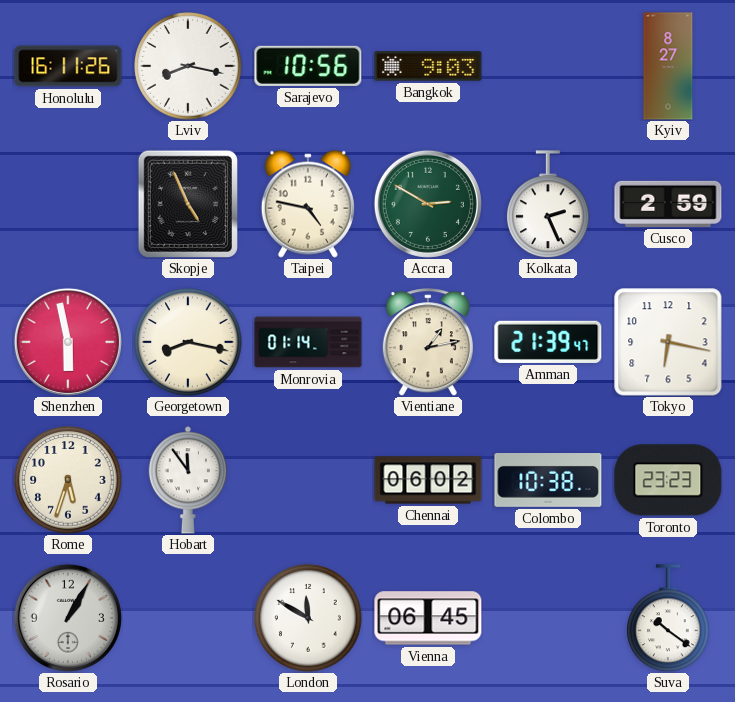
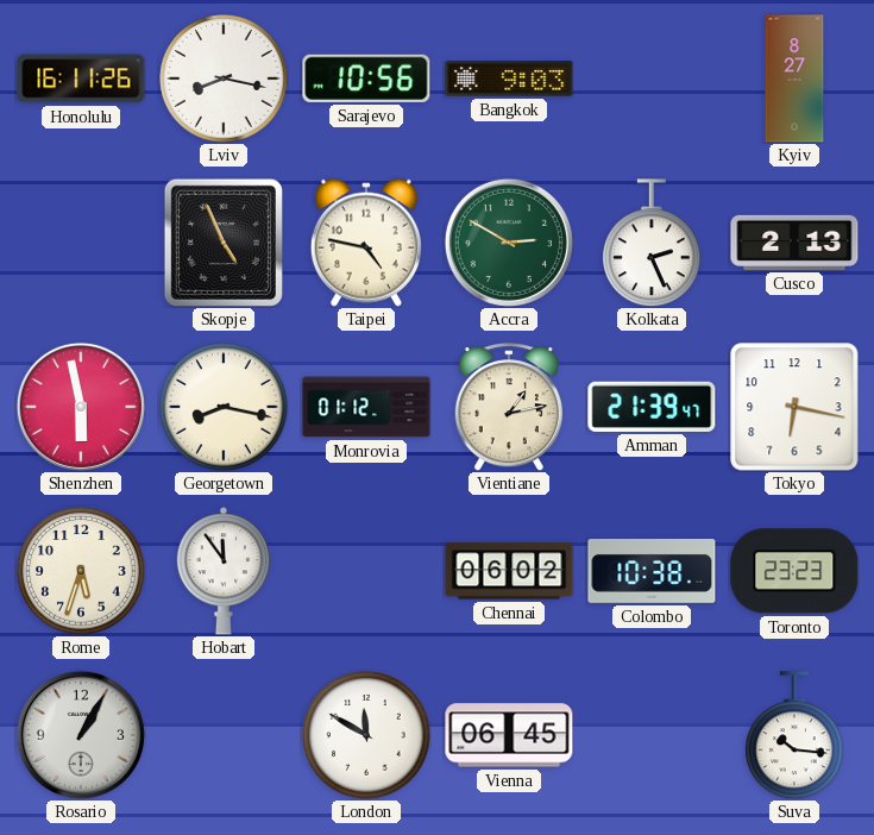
Cusco: 2:59 -> 2:13 (794, 243)
Monrovia: 01:14 -> 01:12 (366, 407)
Suva: 10:21 -> 10:16 (794, 735)
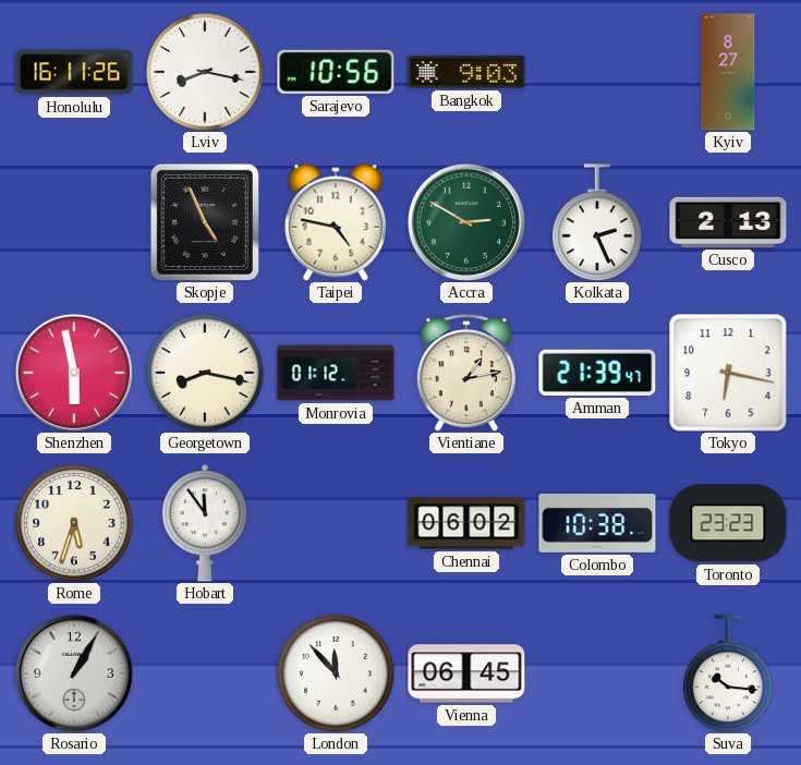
London: 11:50 -> 11:53 (336, 673)
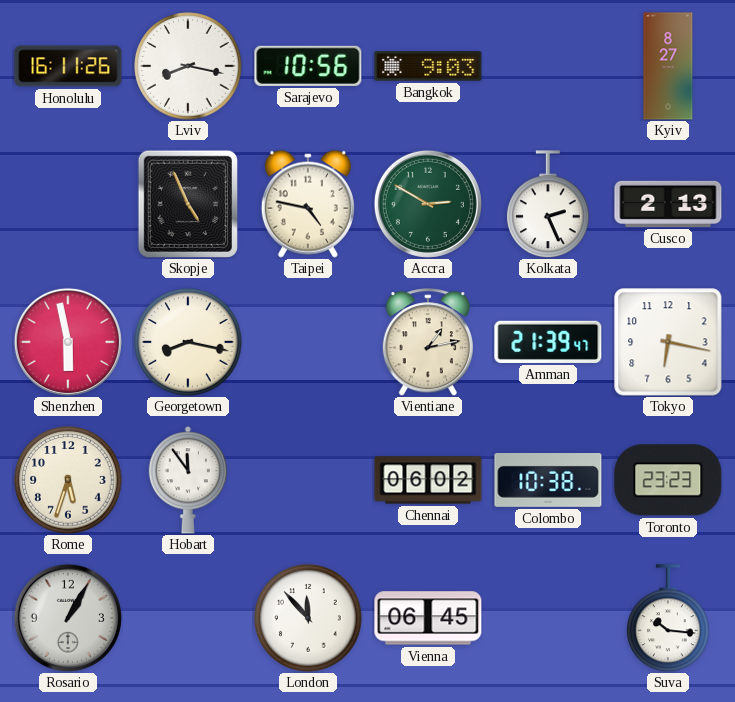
Monrovia: 01:12 -> none (336, 373)
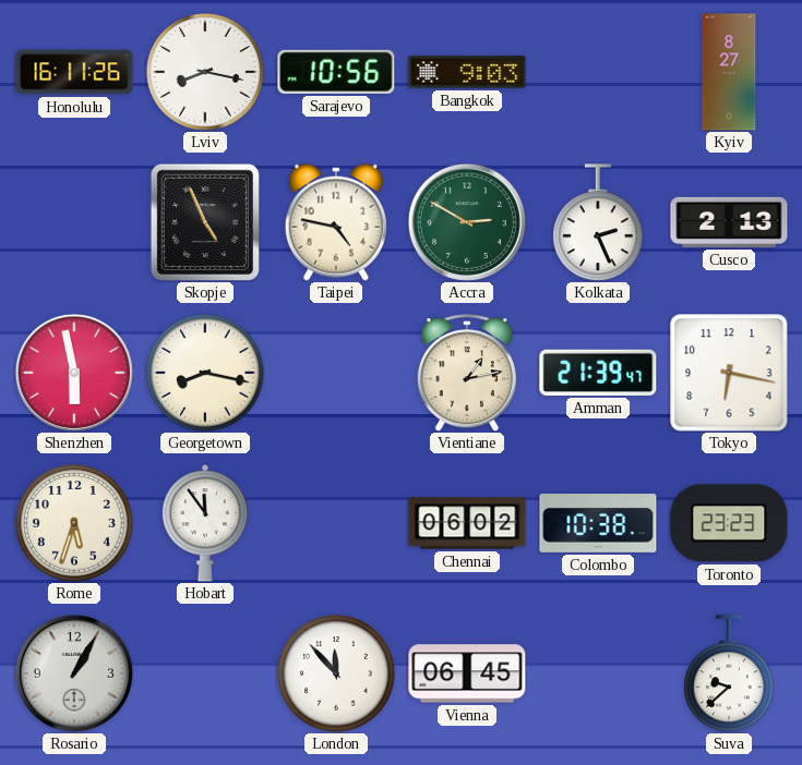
Suva: 10:16 -> 9:38 (729, 673)
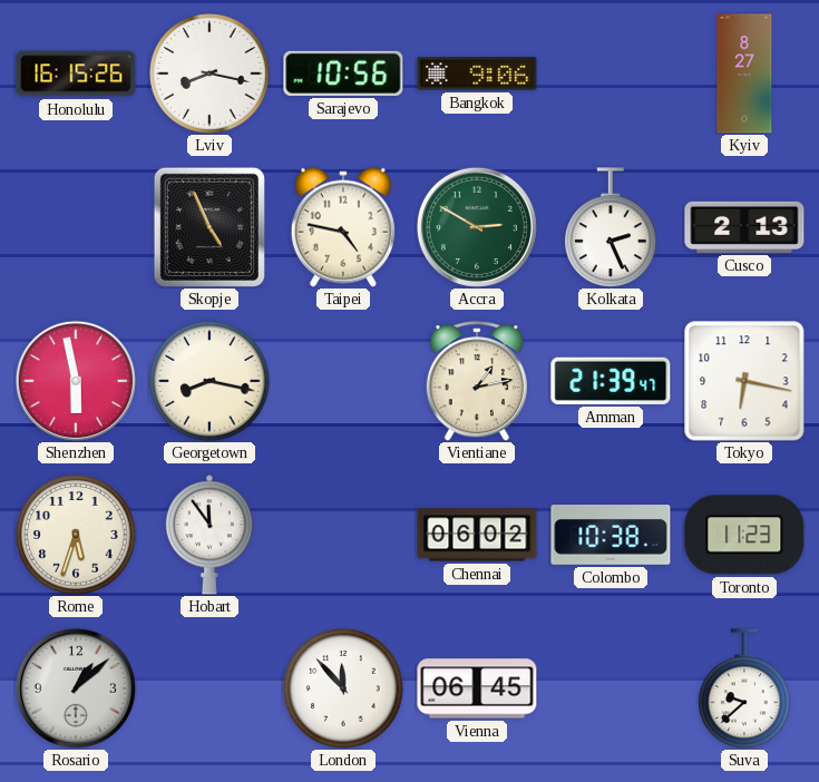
Honolulu: 16:11 -> 16:15 (76, 74)
Bangkok: 9:03 -> 9:06 (477, 74)
Toronto: 23:23 -> 11:23 (744, 535)
Rosario: 1:05 -> 1:08 (76, 688)
